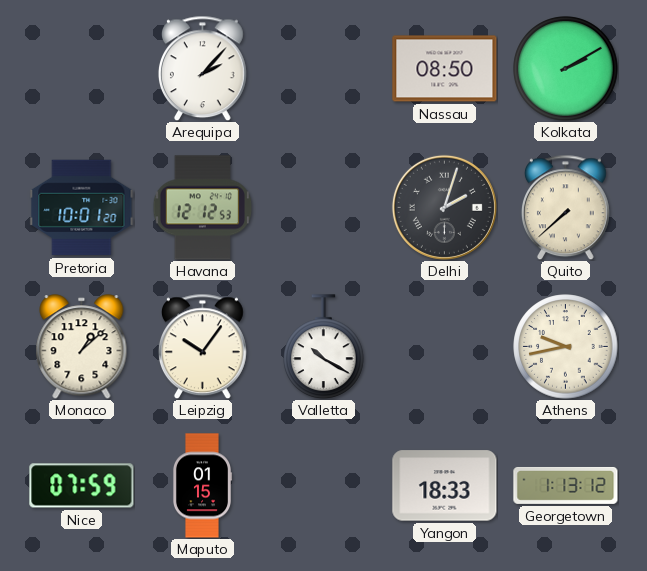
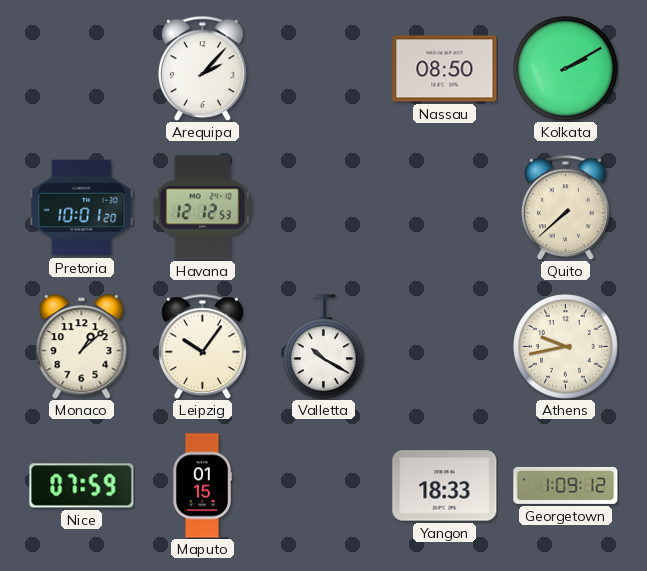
Delhi: 2:03 -> none (444, 207)
Georgetown: 1:13 -> 1:09 (566, 485)
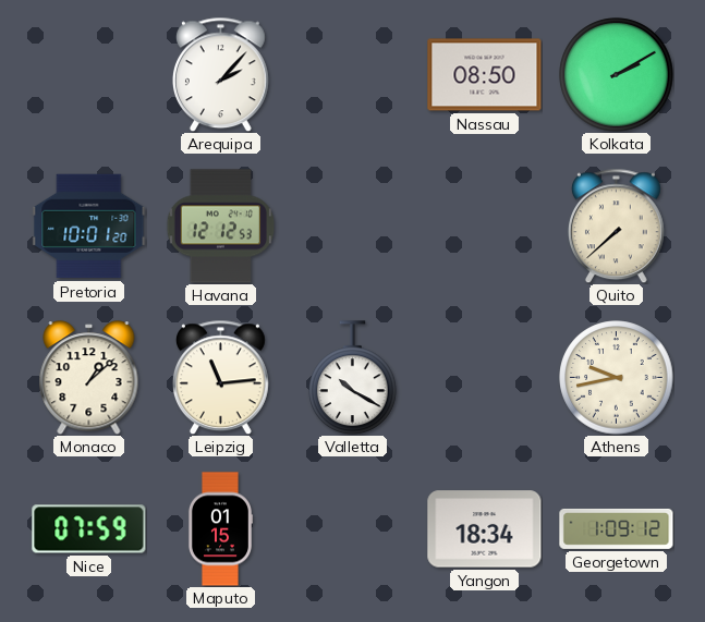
Leipzig: 10:06 -> 11:14 (220, 377)
Yangon: 18:33 -> 18:34 (485, 529)
